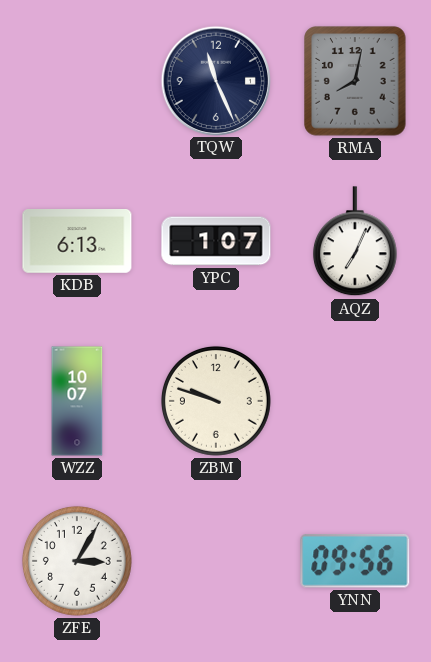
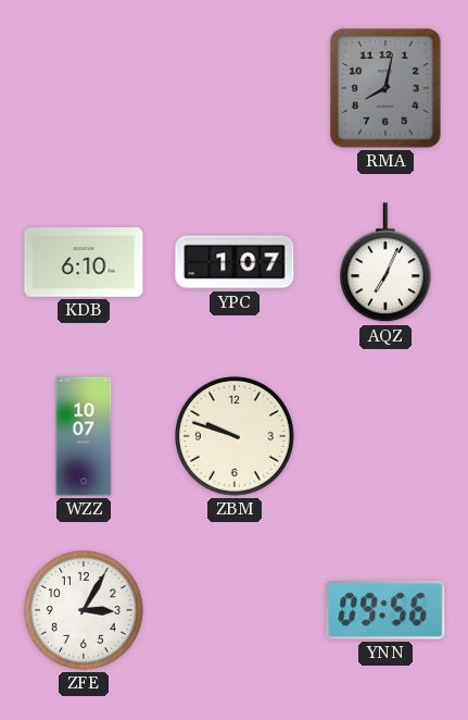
TQW: 11:26 -> none (215, 80)
KDB: 6:13 -> 6:10 (84, 263)
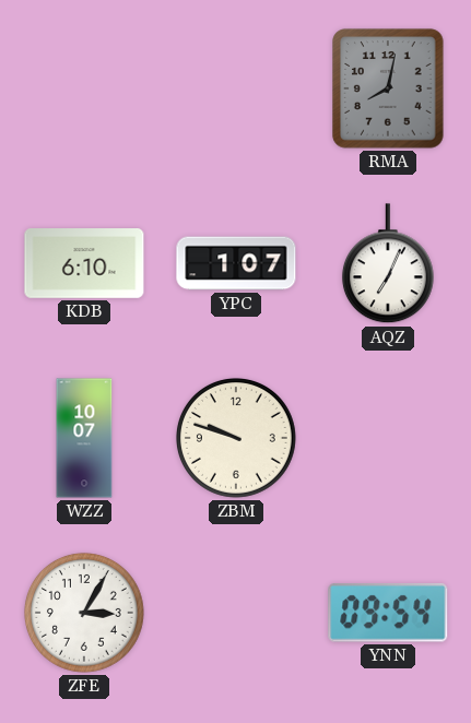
YNN: 09:56 -> 09:54 (388, 614)
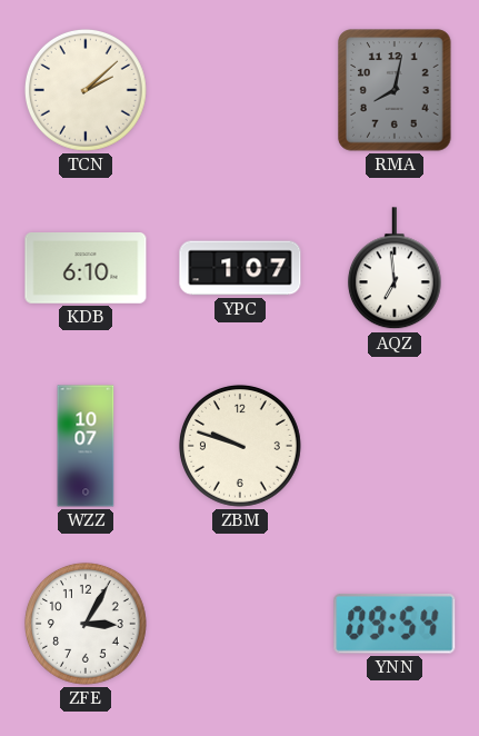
TCN: none -> 2:08 (86, 90)
AQZ: 7:04 -> 6:59 (395, 269)
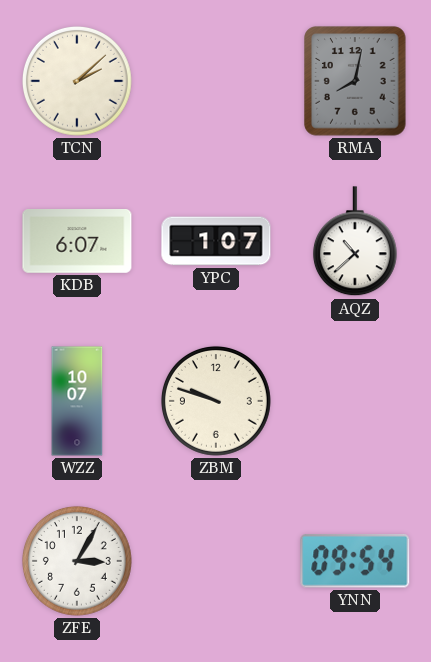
KDB: 6:10 -> 6:07 (77, 242)
AQZ: 6:59 -> 10:38 (355, 242)
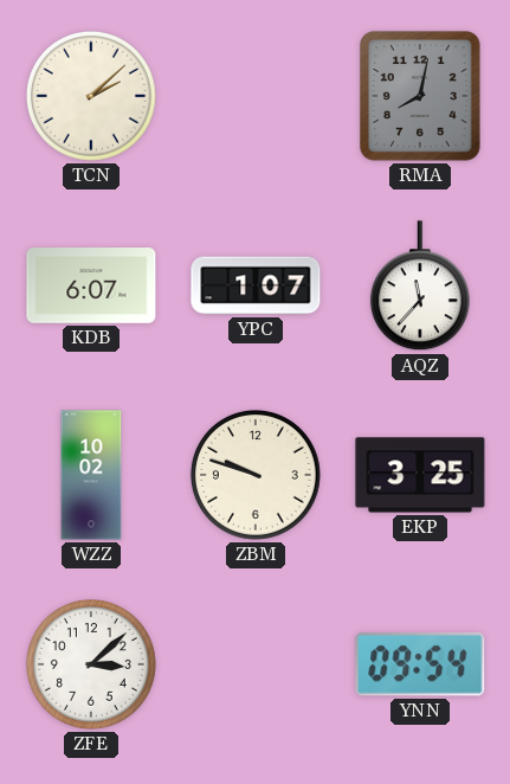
AQZ: 10:38 -> 11:37 (420, 287)
WZZ: 10:07 -> 10:02 (91, 475)
EKP: none -> 3:25 (420, 475)
ZFE: 3:05 -> 3:08 (91, 664)
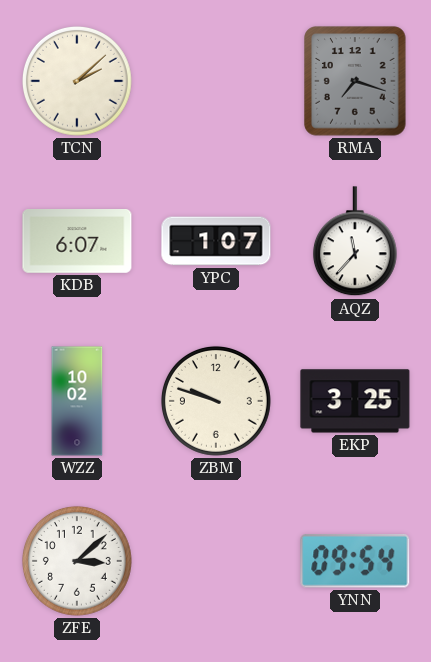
RMA: 8:02 -> 7:18 (355, 81)
